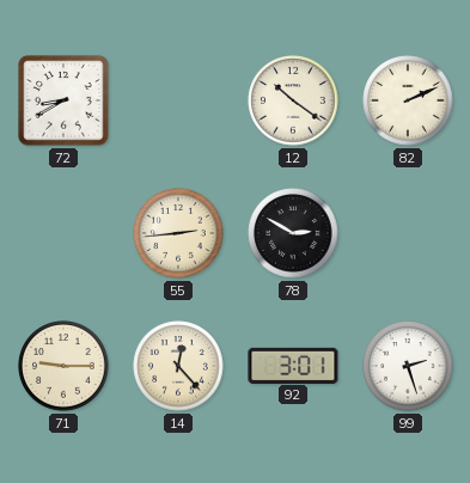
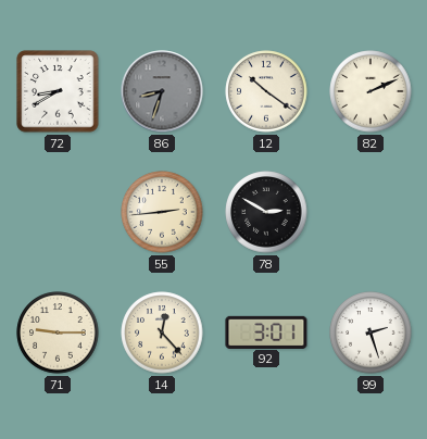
86: none -> 8:33 (162, 91)
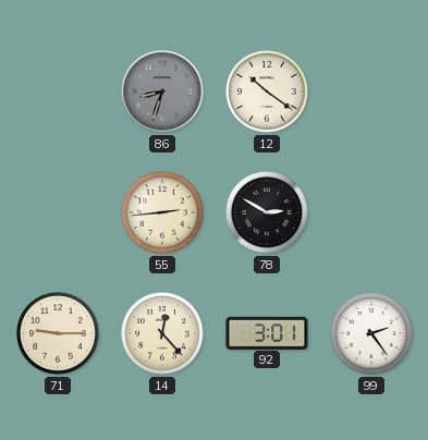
72: 8:40 -> none (58, 91)
82: 2:11 -> none (371, 91)
99: 2:27 -> 2:24 (371, 333)
